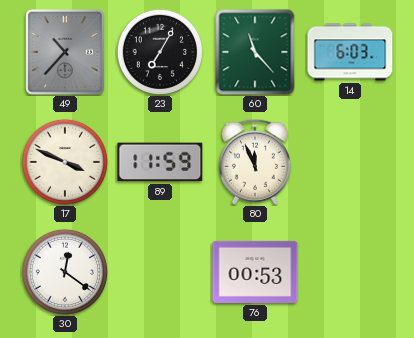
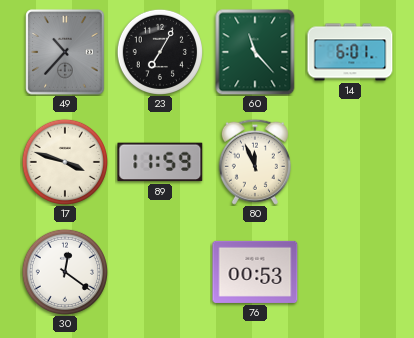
14: 6:03 -> 6:01 (350, 52)
17: 3:49 -> 3:48 (65, 162)
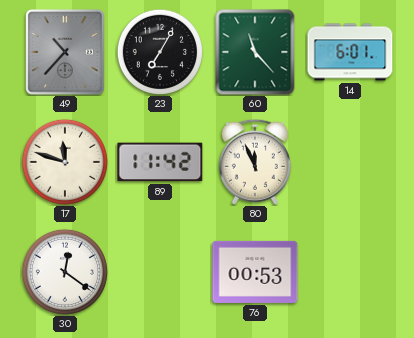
17: 3:48 -> 11:48 (65, 162)
89: 11:59 -> 11:42 (160, 162)
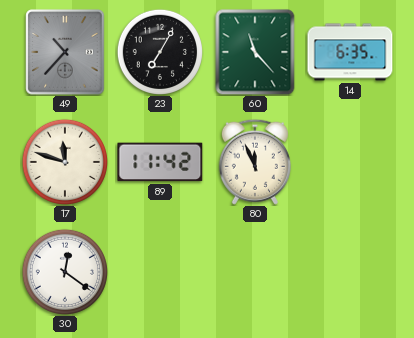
14: 6:01 -> 6:35 (350, 52)
76: 00:53 -> none (255, 272)
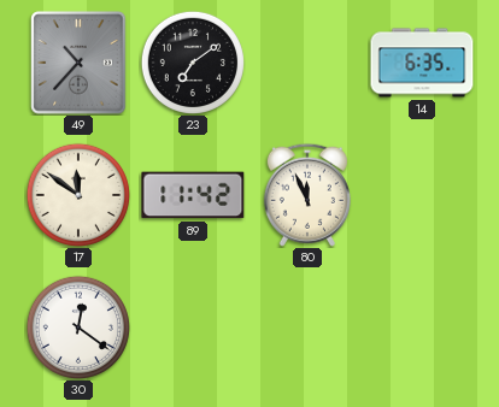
23: 7:05 -> 7:09 (193, 63)
60: 11:23 -> none (255, 52)
17: 11:48 -> 11:51 (78, 195)
